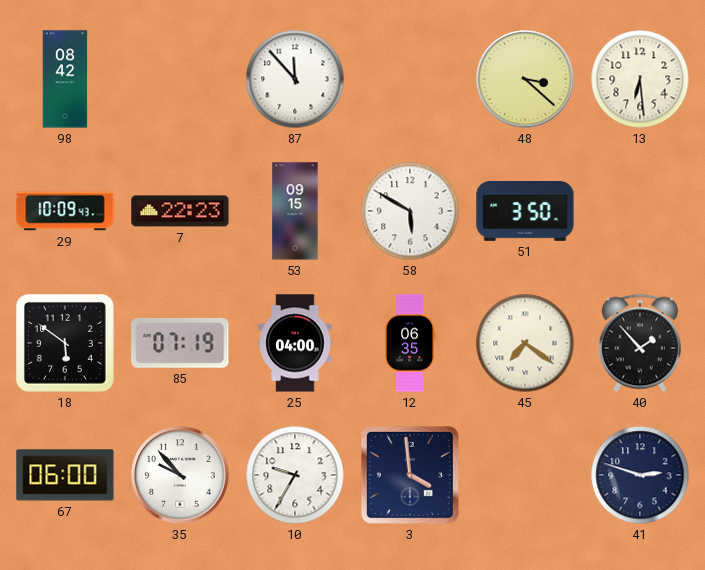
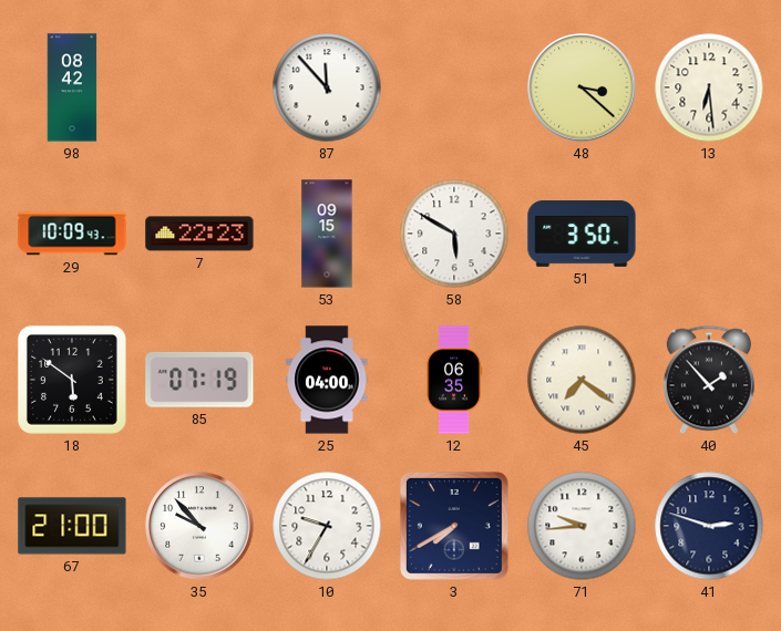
67: 06:00 -> 21:00 (72, 526)
3: 3:59 -> 7:40 (454, 526)
71: none -> 9:44 (582, 526)
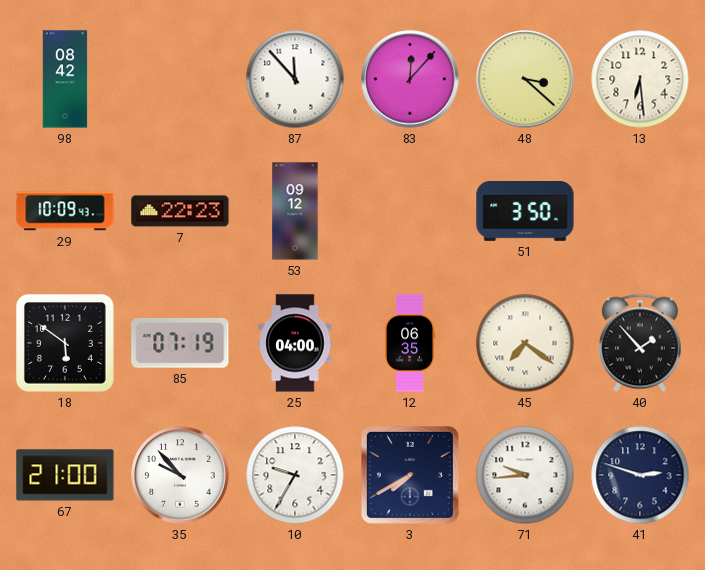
83: none -> 12:07 (410, 79)
53: 09:15 -> 09:12 (295, 211)
58: 5:50 -> none (454, 234)
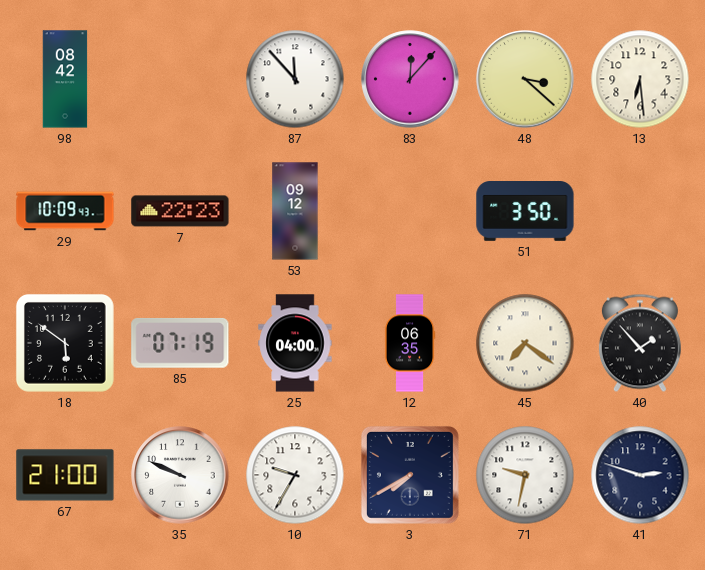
35: 9:53 -> 9:49 (180, 475)
71: 9:44 -> 9:32 (525, 475)
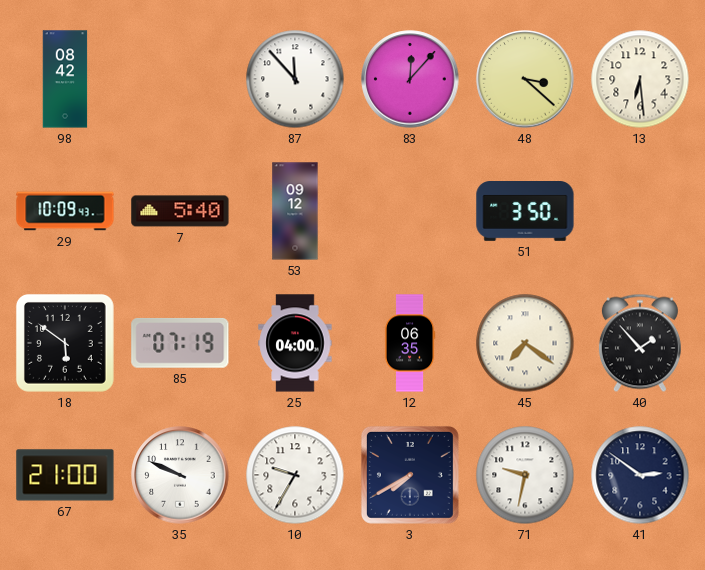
7: 22:23 -> 5:40 (180, 211)
41: 2:48 -> 2:51 (640, 475)
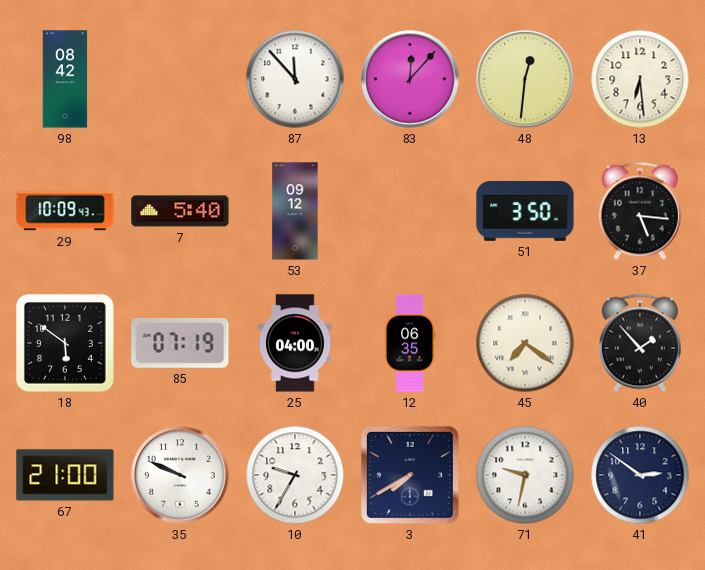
48: 3:22 -> 12:31 (525, 79)
37: none -> 5:16 (640, 211)
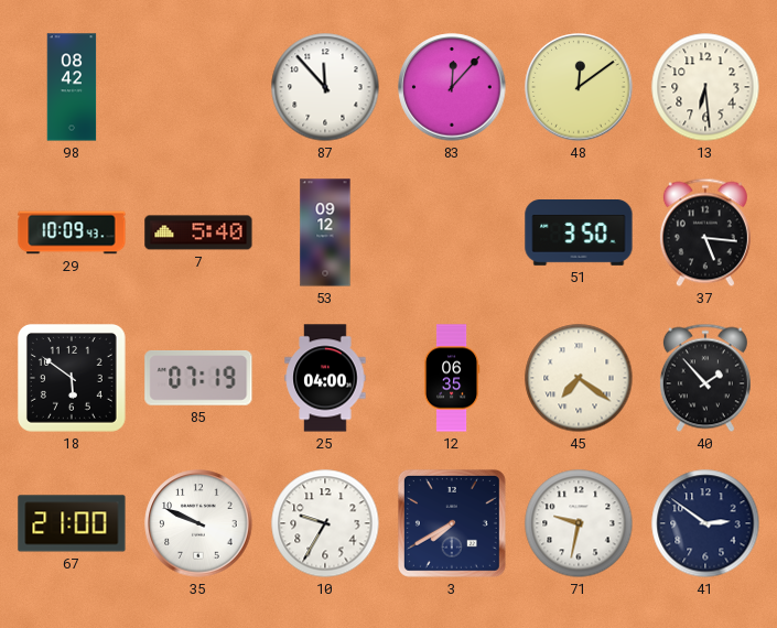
48: 12:31 -> 12:09 (579, 87)
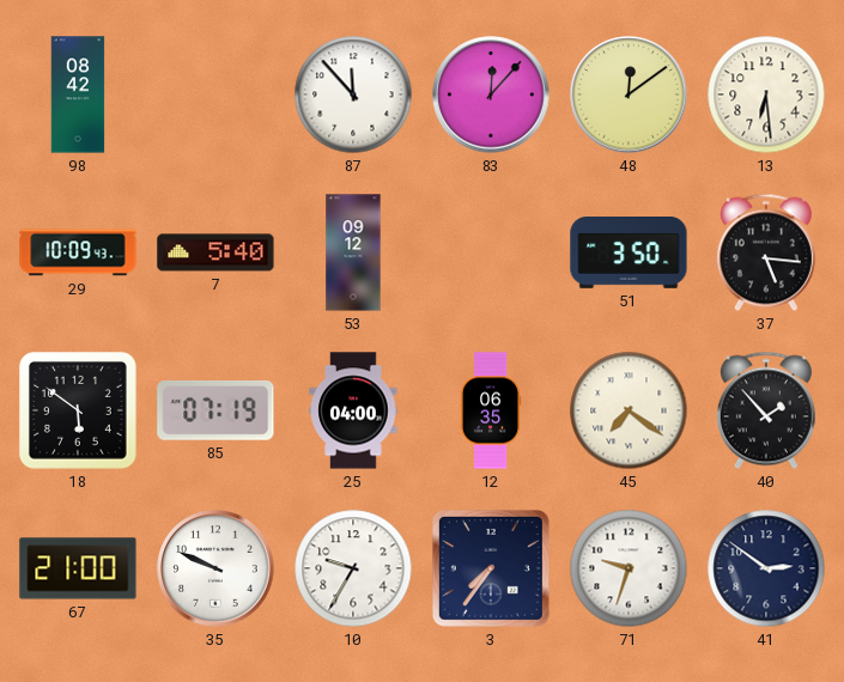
3: 7:40 -> 7:36 (491, 568)
71: 9:32 -> 9:33 (629, 568)
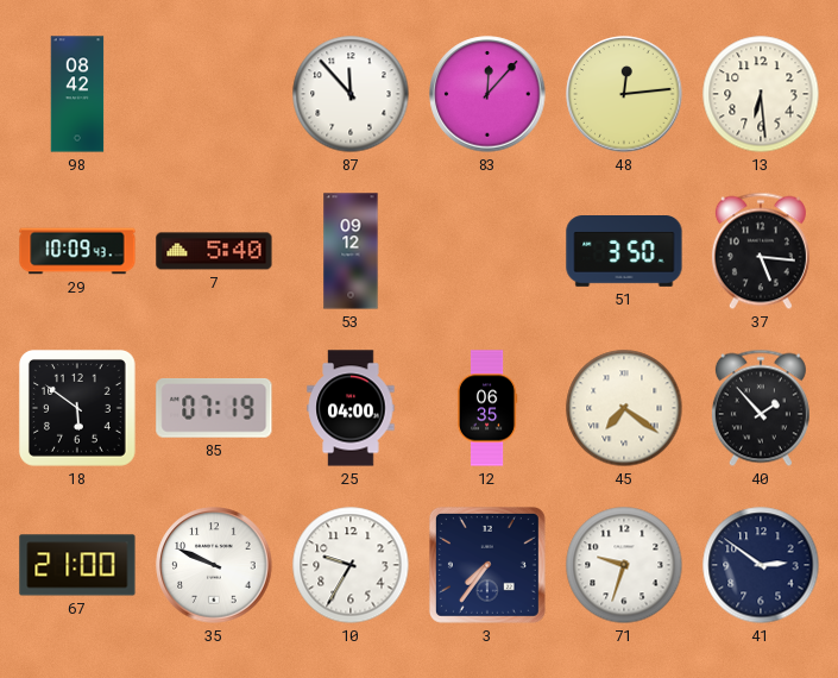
48: 12:09 -> 12:14 (624, 94)
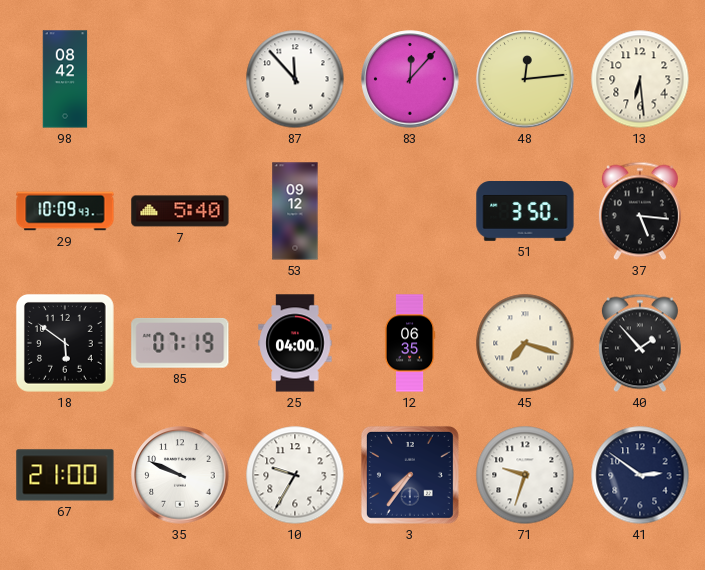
45: 7:21 -> 7:18 (525, 343)
